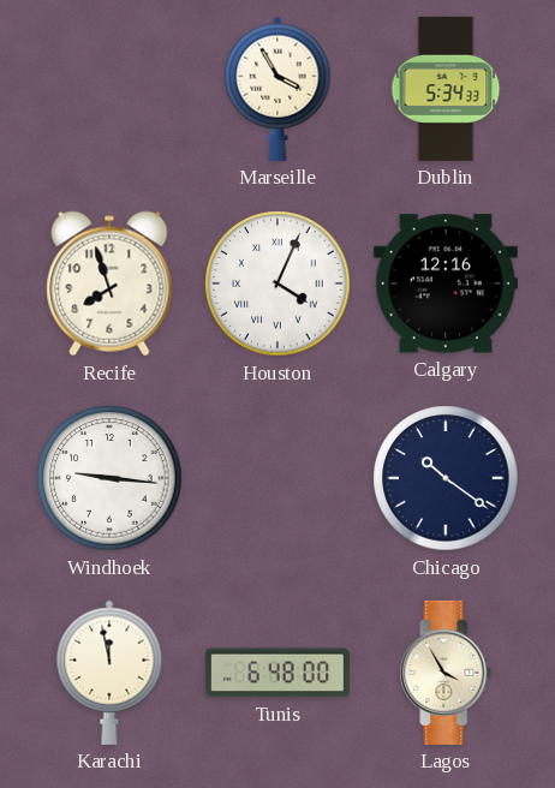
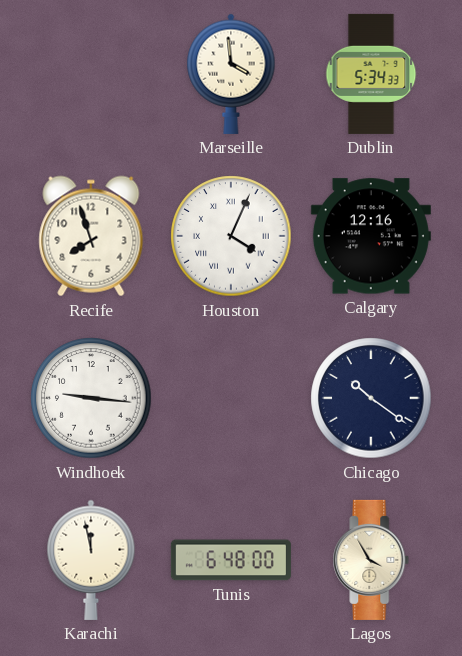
Marseille: 3:55 -> 3:59 (231, 74)
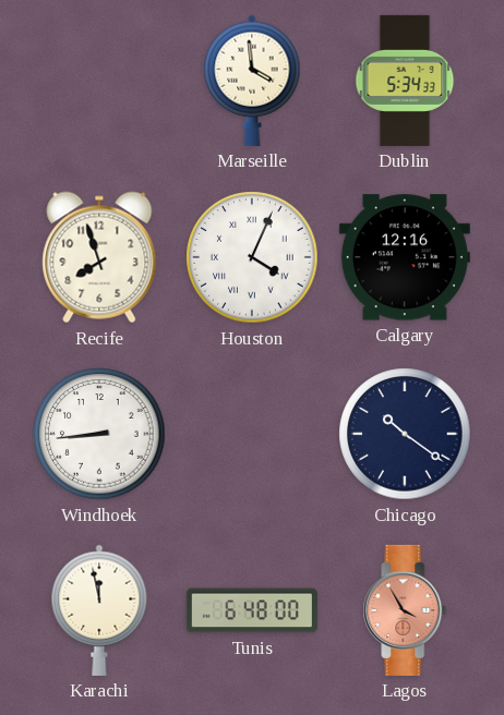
Windhoek: 9:16 -> 8:44 (99, 434)
Lagos dial: cream -> salmon (405, 610)
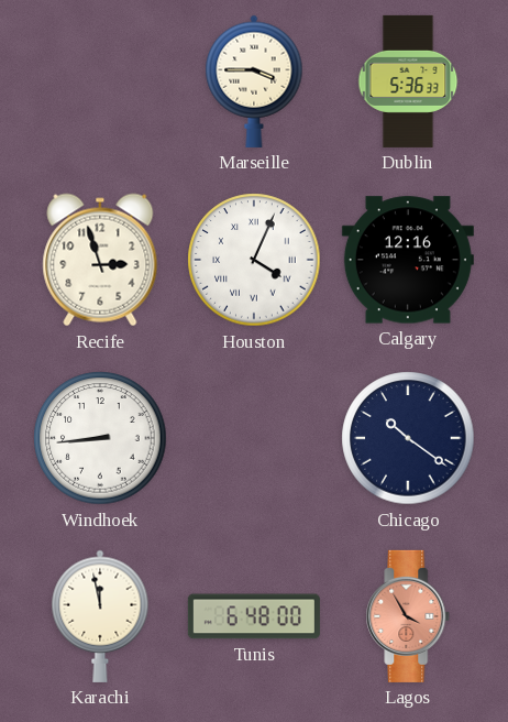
Marseille: 3:59 -> 3:45 (254, 81)
Dublin: 5:34 -> 5:36 (408, 81)
Recife: 7:57 -> 2:57 (100, 260)
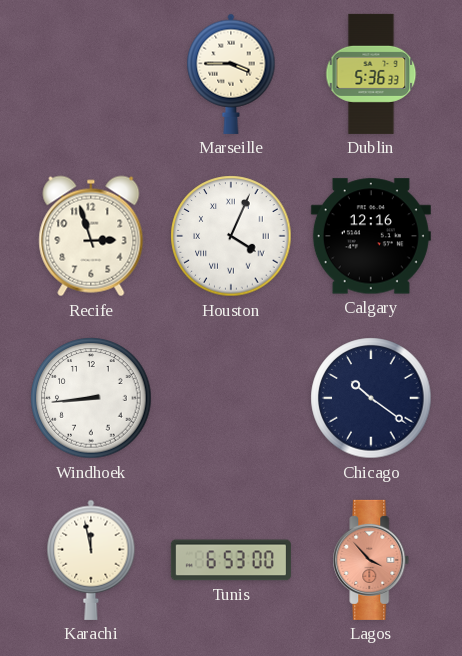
Tunis: 6:48 -> 6:53 (231, 560)
Lagos: 3:55 -> 3:53 (371, 560)
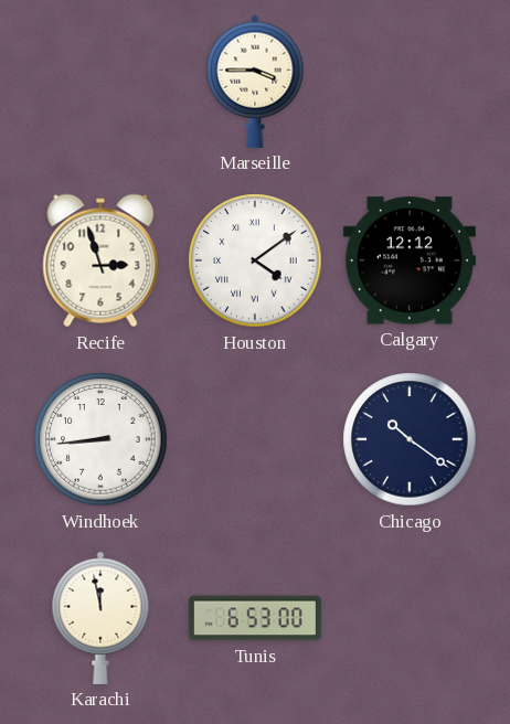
Dublin: 5:36 -> none (371, 74)
Houston: 4:04 -> 4:09 (255, 260)
Calgary: 12:16 -> 12:12 (410, 260)
Lagos: 3:53 -> none (371, 560)
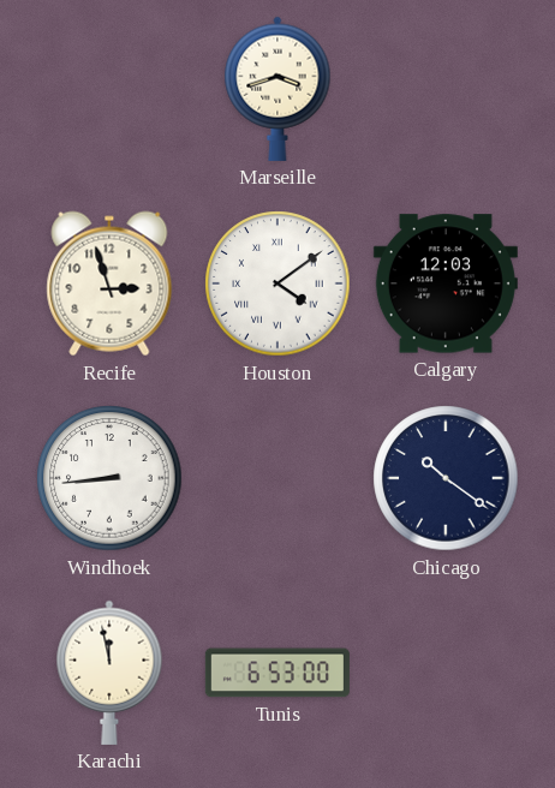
Marseille: 3:45 -> 3:42 (277, 89)
Calgary: 12:12 -> 12:03 (446, 283)
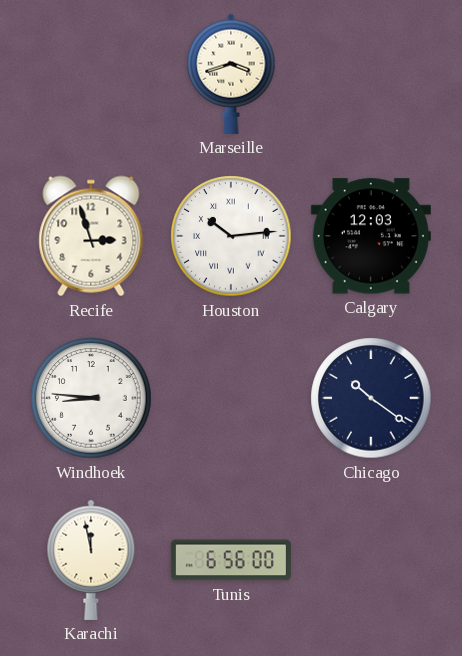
Houston: 4:09 -> 10:14 (231, 236)
Windhoek: 8:44 -> 8:46 (91, 398)
Tunis: 6:53 -> 6:56 (231, 560)
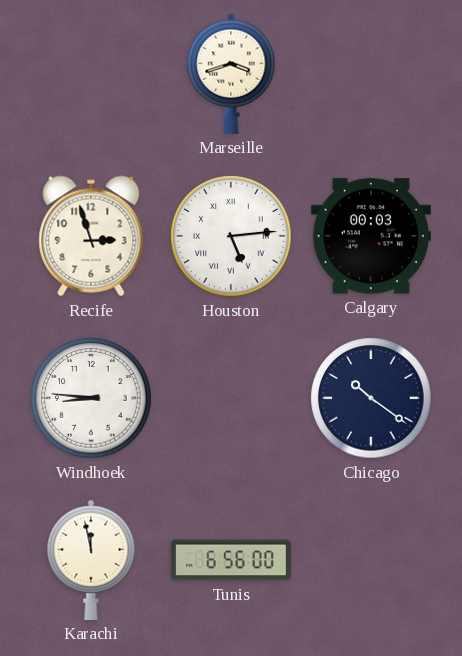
Houston: 10:14 -> 5:14 (231, 236)
Calgary: 12:03 -> 00:03 (371, 236)
